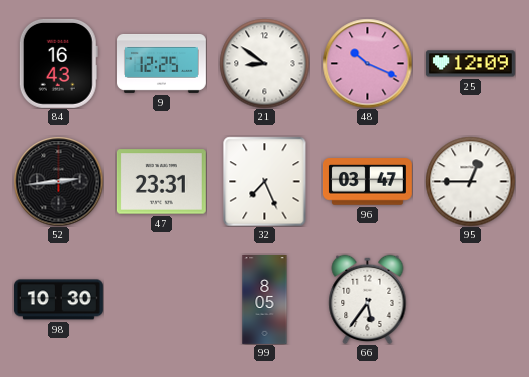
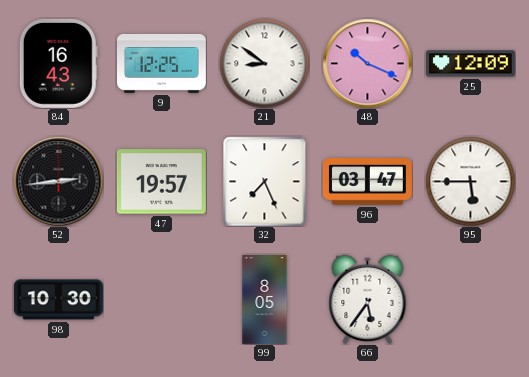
47: 23:31 -> 19:57 (161, 182)
95: 12:45 -> 5:45 (470, 181)
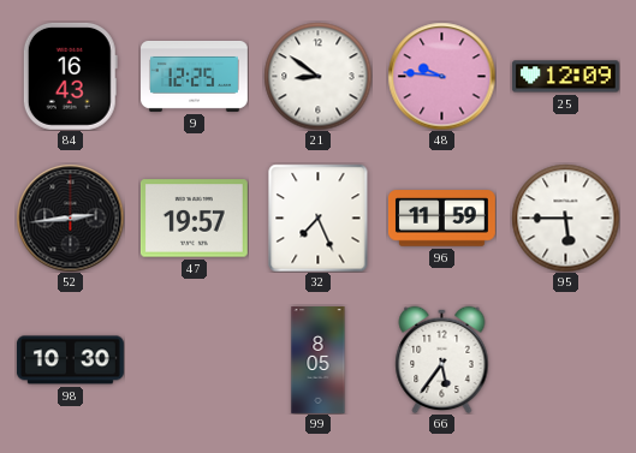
48: 10:19 -> 9:46 (441, 76)
96: 03:47 -> 11:59 (441, 219)
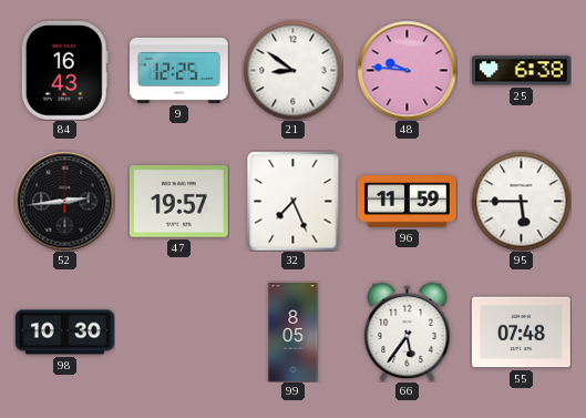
25: 12:09 -> 6:38 (521, 71)
55: none -> 07:48 (521, 333)
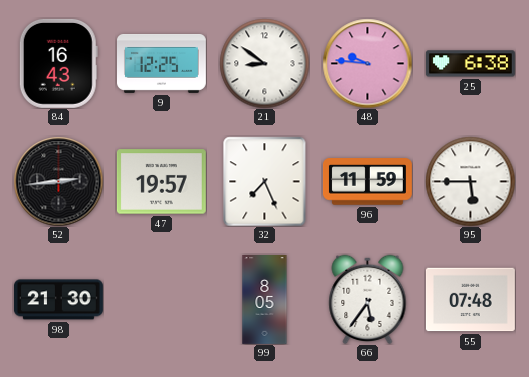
98: 10:30 -> 21:30 (58, 300)
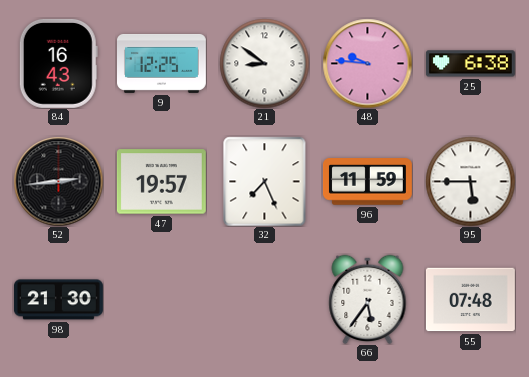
99: 8:05 -> none (265, 300)
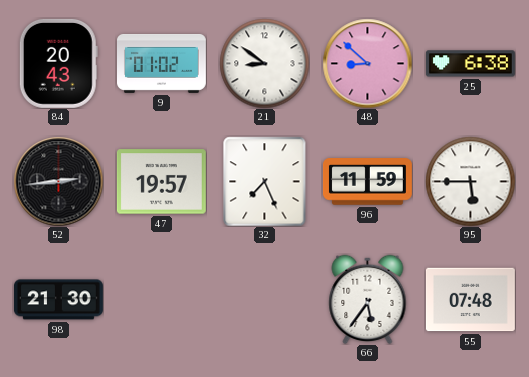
84: 16:43 -> 20:43 (58, 63)
9: 12:25 -> 01:02 (162, 63)
48: 9:46 -> 8:52 (367, 63)
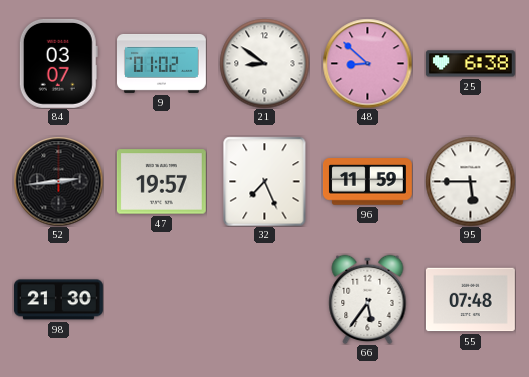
84: 20:43 -> 03:07 (58, 63)
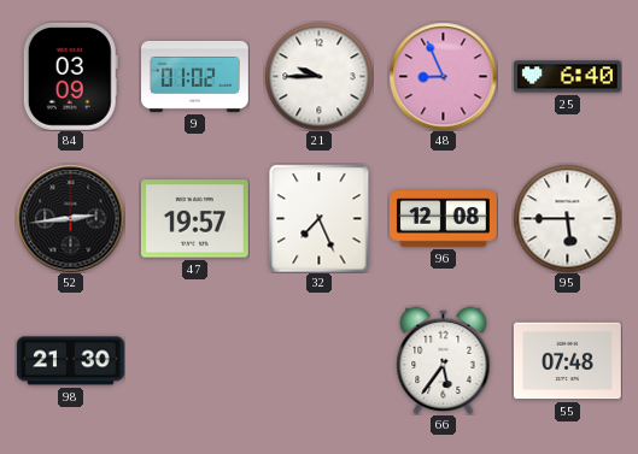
84: 03:07 -> 03:09 (70, 76)
21: 8:51 -> 9:45 (318, 76)
48: 8:52 -> 8:56 (443, 76)
25: 6:38 -> 6:40 (567, 77)
96: 11:59 -> 12:08 (443, 219)
